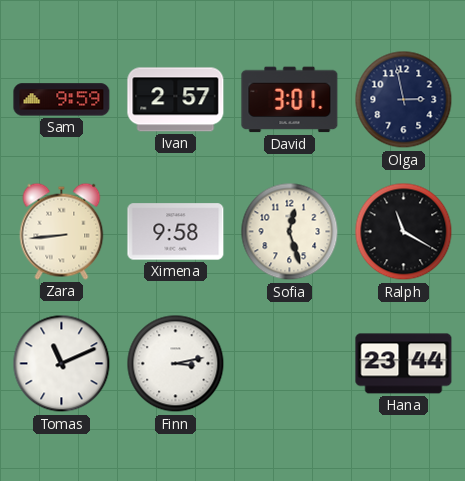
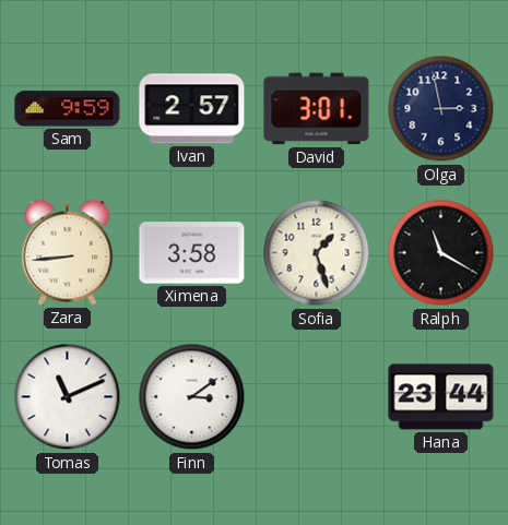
Ximena: 9:58 -> 3:58 (192, 253)
Sofia: 12:27 -> 1:27 (317, 253)
Finn: 3:13 -> 3:09 (192, 397)
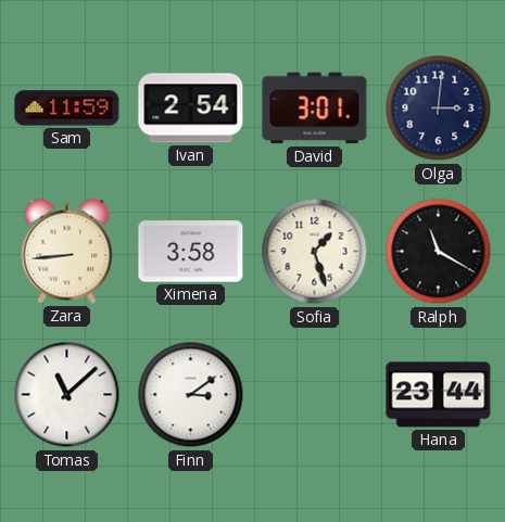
Sam: 9:59 -> 11:59 (67, 109)
Ivan: 2:57 -> 2:54 (191, 109)
Olga: 2:58 -> 3:01 (439, 109)
Tomas: 11:11 -> 11:08 (67, 395)
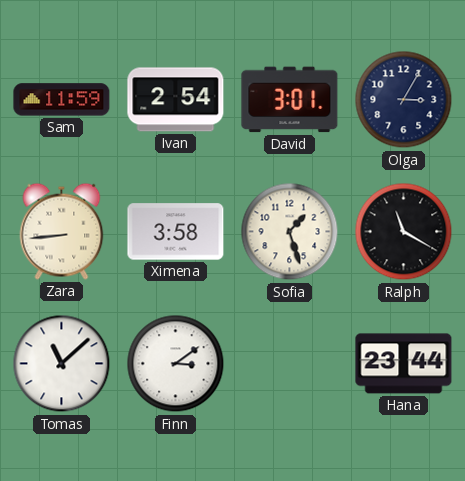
Olga: 3:01 -> 3:05 (404, 100)
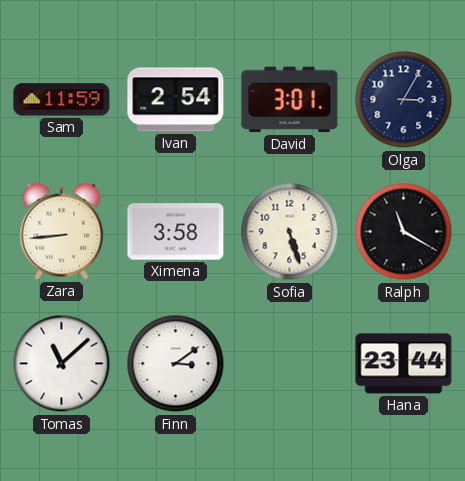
Sofia: 1:27 -> 5:27 (290, 232)
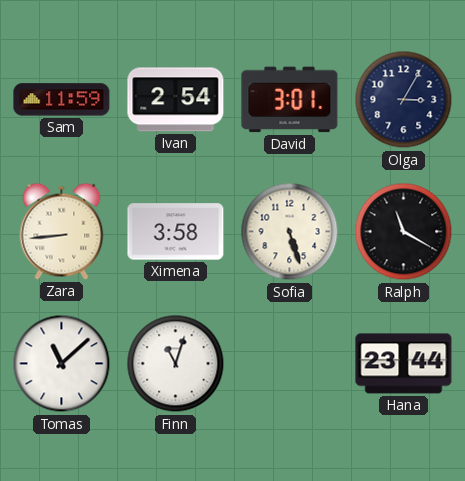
Finn: 3:09 -> 11:03 (176, 364)
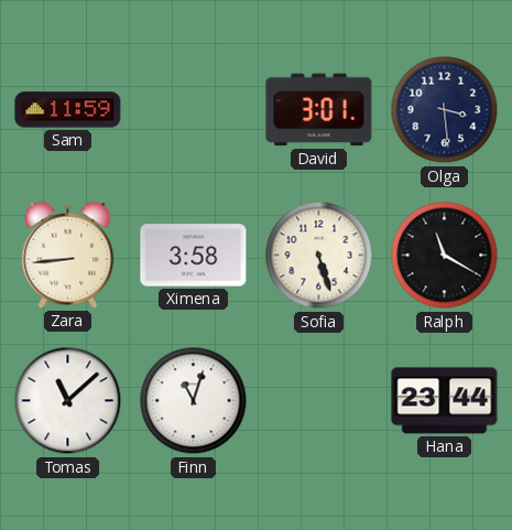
Ivan: 2:54 -> none (176, 100)
Olga: 3:05 -> 3:29 (445, 110)
